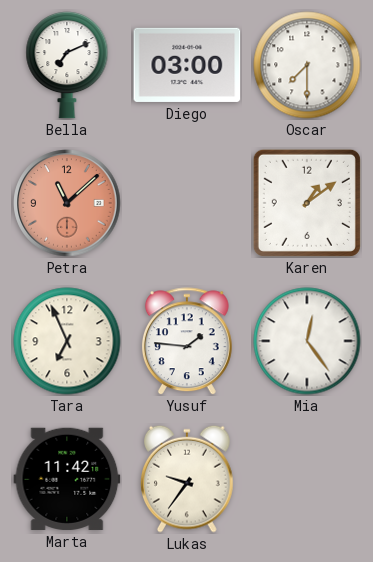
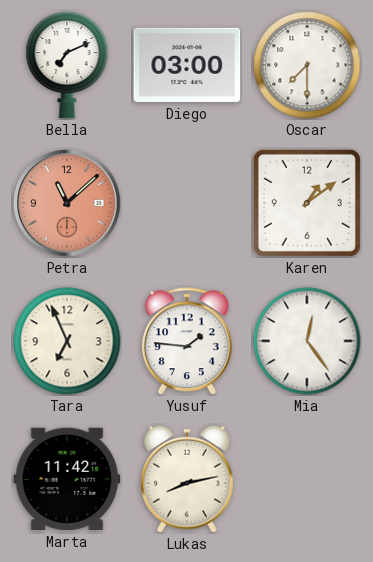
Lukas: 9:36 -> 8:13 (188, 479)
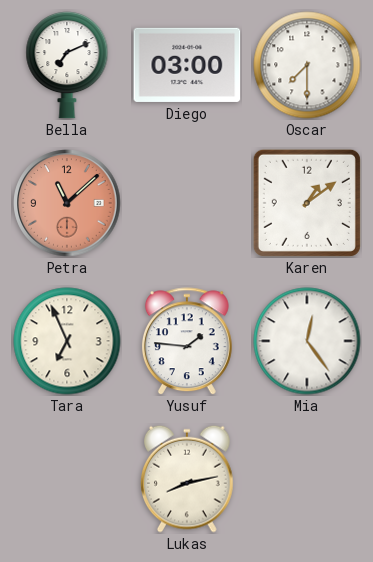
Marta: 11:42 -> none (67, 479)
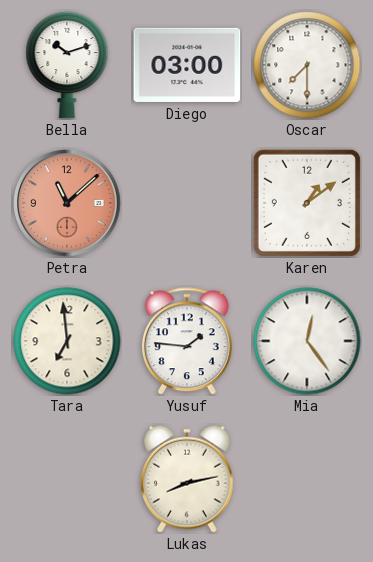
Bella: 7:11 -> 10:12 (67, 65)
Tara: 6:56 -> 6:59 (67, 341)
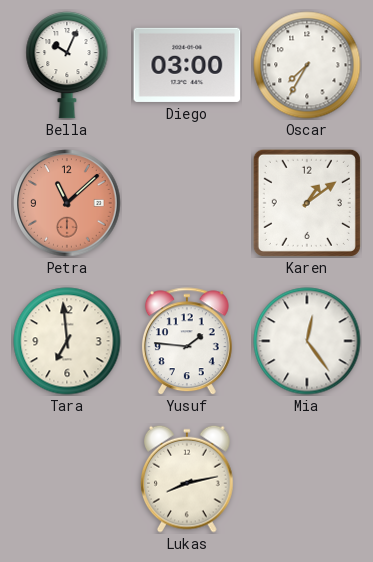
Bella: 10:12 -> 10:04 (67, 65)
Oscar: 7:30 -> 7:35 (307, 65)
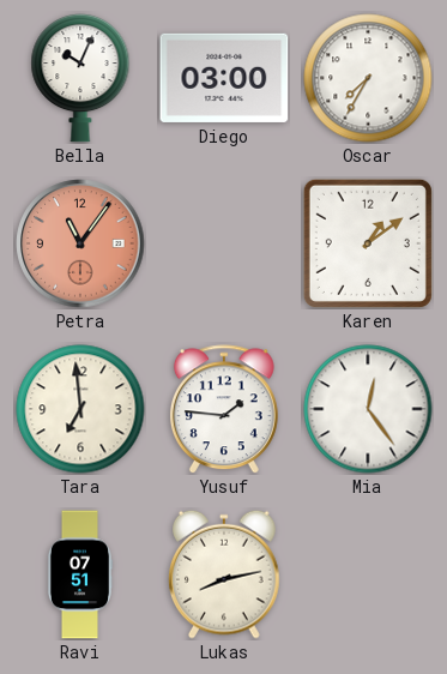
Petra: 11:08 -> 11:06 (80, 243)
Ravi: none -> 07:51 (79, 574)
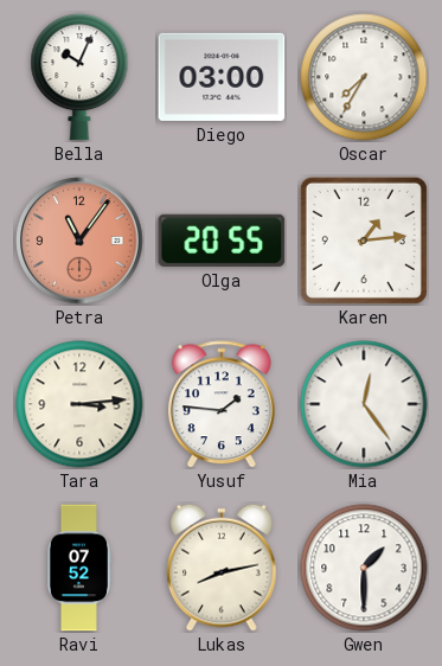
Olga: none -> 20:55 (222, 241)
Karen: 1:09 -> 1:14 (364, 241)
Tara: 6:59 -> 3:14 (79, 404)
Ravi: 07:51 -> 07:52 (78, 568)
Gwen: none -> 1:30 (364, 568)
